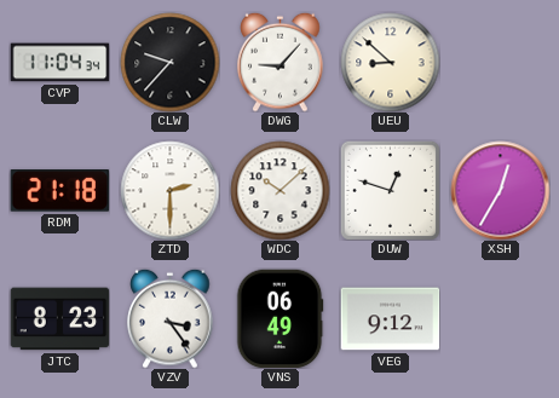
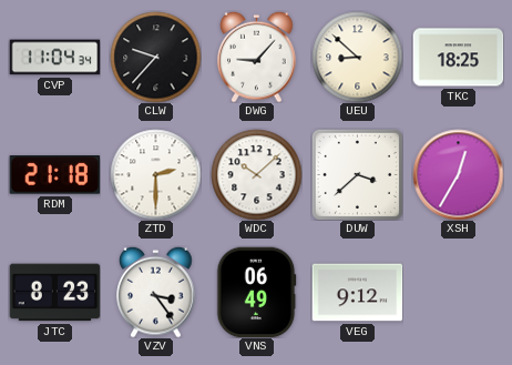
TKC: none -> 18:25 (458, 58)
DUW: 12:48 -> 3:38 (357, 174)
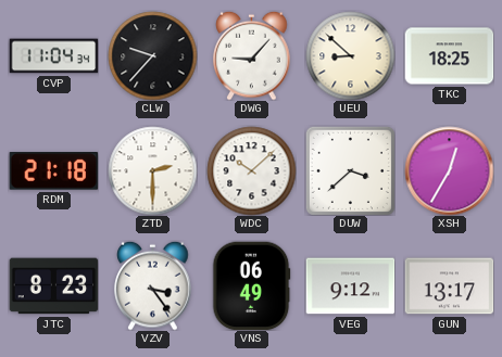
GUN: none -> 13:17 (449, 286)
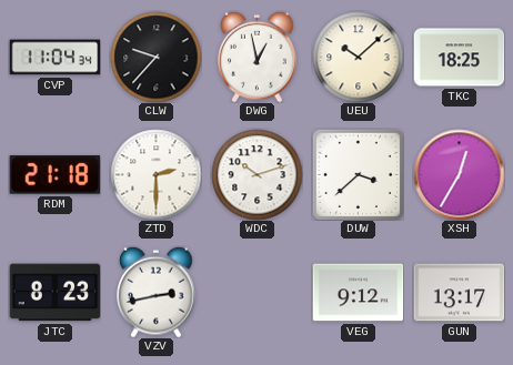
DWG: 9:07 -> 12:58 (258, 57)
UEU: 8:52 -> 10:08 (358, 57)
WDC: 10:08 -> 10:12 (256, 174)
VZV: 3:24 -> 2:43 (157, 292)
VNS: 06:49 -> none (251, 285)
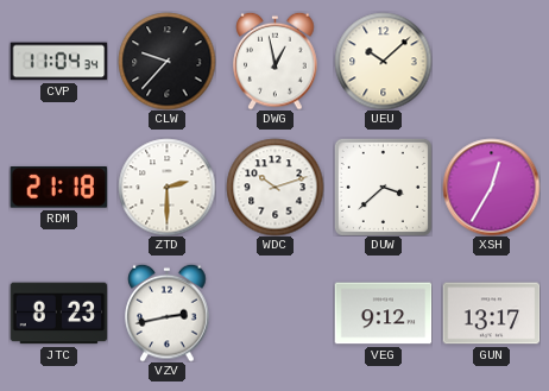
TKC: 18:25 -> none (459, 58)
